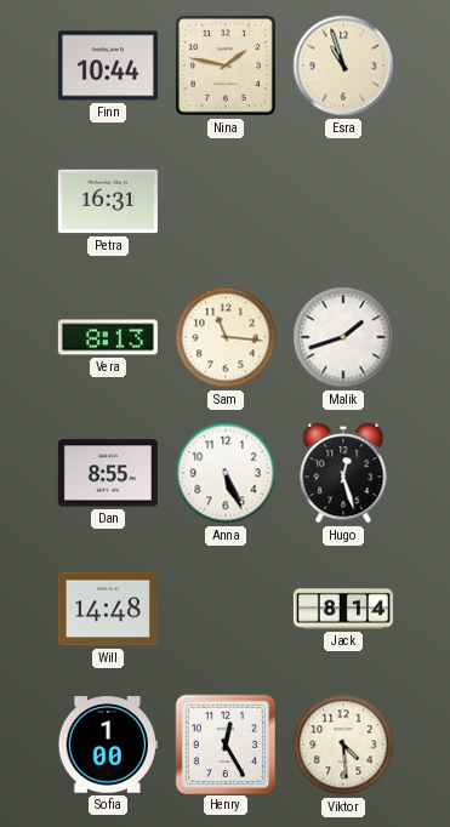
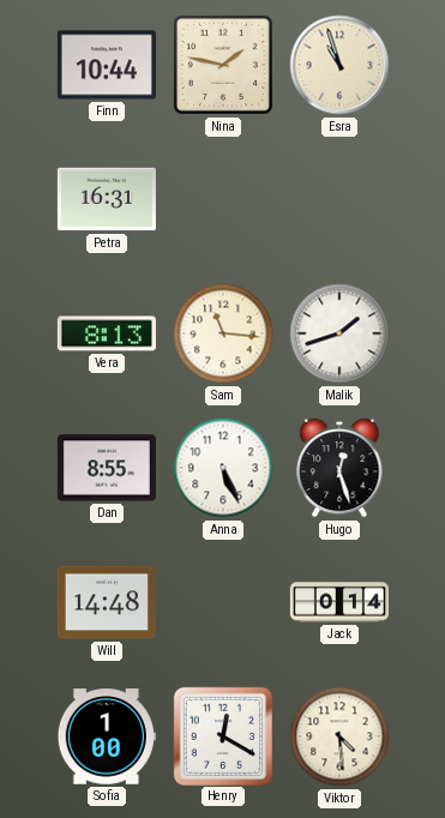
Jack: 8:14 -> 0:14 (339, 602)
Henry: 12:25 -> 12:20 (222, 735)
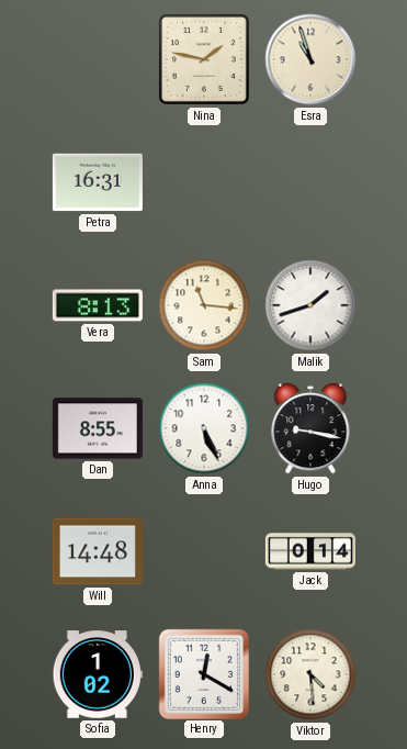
Finn: 10:44 -> none (107, 65)
Hugo: 12:27 -> 9:17 (310, 428)
Sofia: 1:00 -> 1:02 (98, 674)
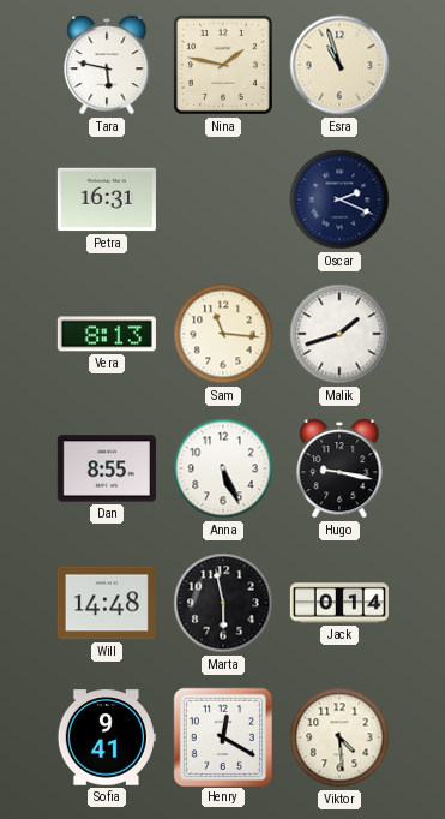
Tara: none -> 5:47 (107, 65)
Oscar: none -> 2:19 (339, 199)
Marta: none -> 5:58 (223, 603)
Sofia: 1:02 -> 9:41 (107, 737)
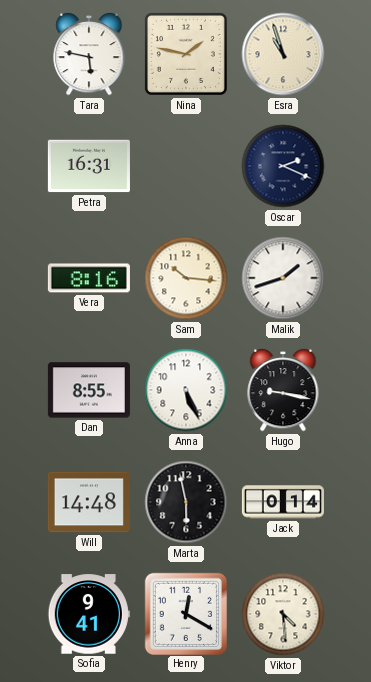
Vera: 8:13 -> 8:16 (89, 278)
Sam: 11:16 -> 10:16 (186, 278)
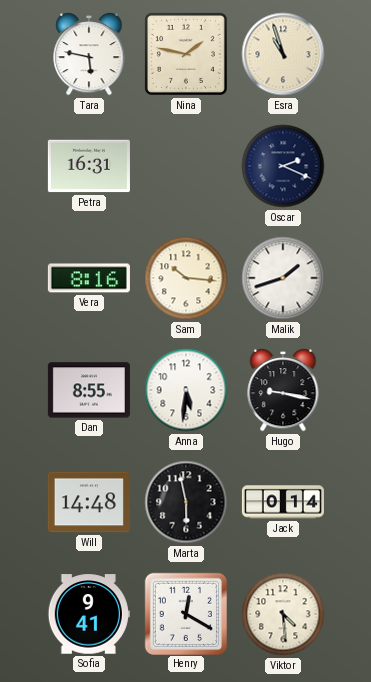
Anna: 5:26 -> 5:31 (186, 390)
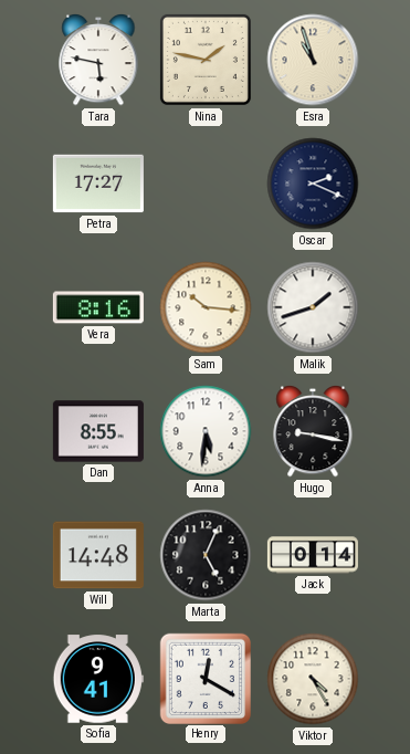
Petra: 16:31 -> 17:27 (98, 184)
Marta: 5:58 -> 5:04 (206, 555)
Viktor: 4:29 -> 4:25 (313, 679)
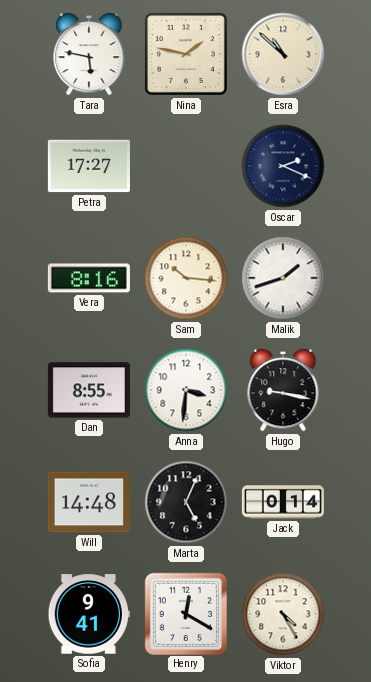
Esra: 10:57 -> 10:52 (283, 54)
Anna: 5:31 -> 3:31 (186, 390)
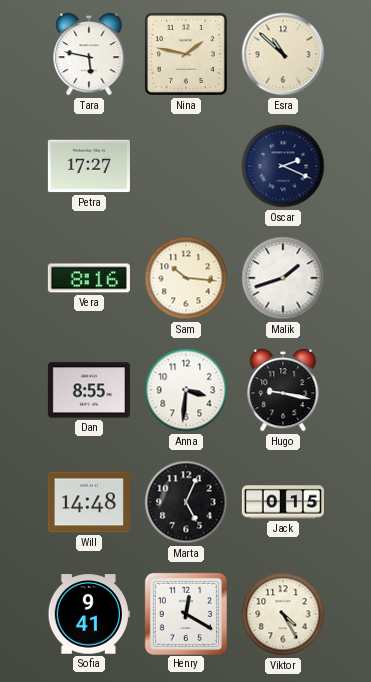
Jack: 0:14 -> 0:15 (283, 502)
